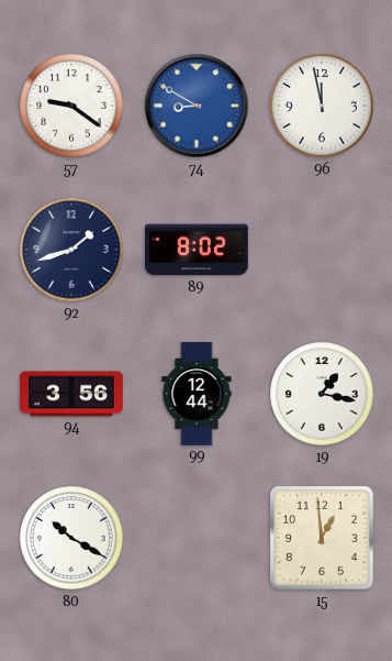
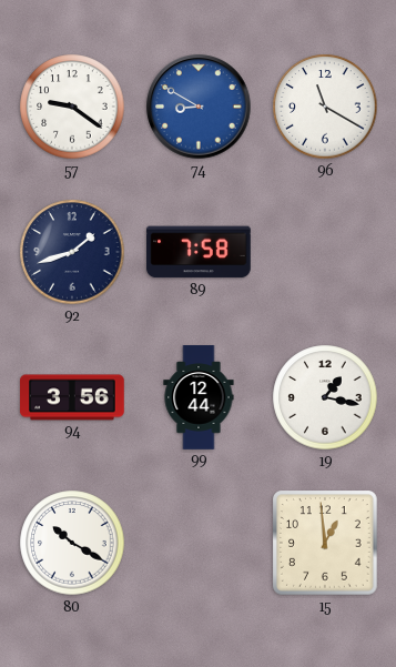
96: 11:58 -> 11:20 (325, 107)
89: 8:02 -> 7:58 (200, 252)
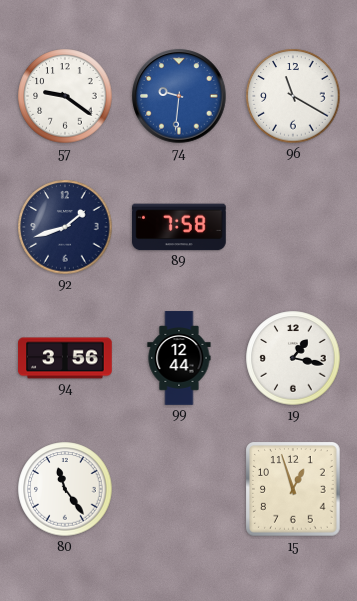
74: 8:50 -> 9:31 (179, 96)
80: 10:20 -> 11:24 (65, 489)
15: 12:59 -> 12:57 (294, 490)
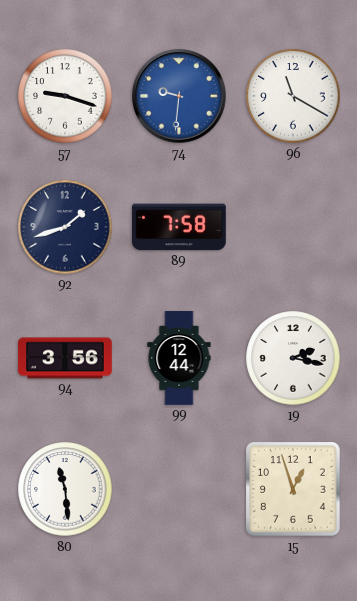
57: 9:21 -> 9:18 (65, 96)
19: 1:17 -> 2:17 (293, 358)
80: 11:24 -> 11:29 (65, 489)
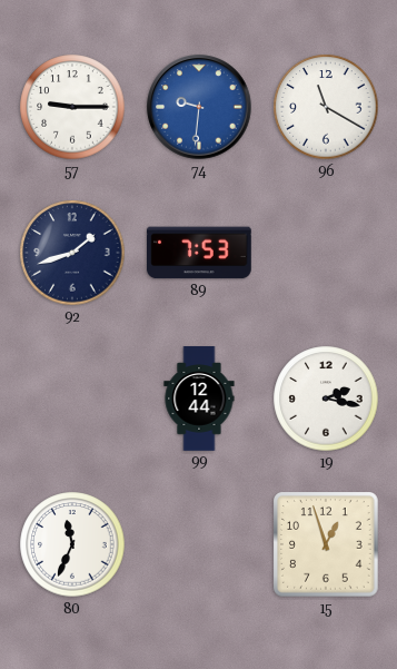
57: 9:18 -> 9:15 (72, 107)
89: 7:58 -> 7:53 (200, 253)
94: 3:56 -> none (65, 358)
80: 11:29 -> 11:34 (72, 544)
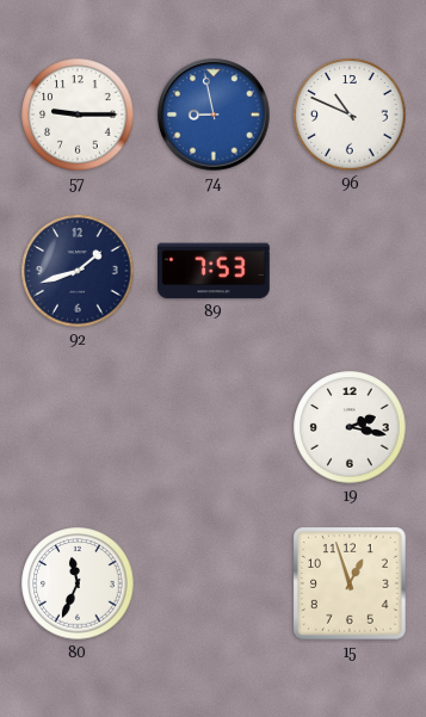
74: 9:31 -> 8:58 (214, 115)
96: 11:20 -> 10:49 (350, 115)
99: 12:44 -> none (199, 399)
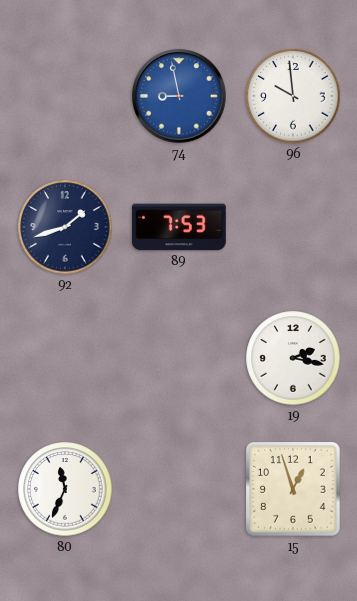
57: 9:15 -> none (78, 115)
96: 10:49 -> 9:59 (293, 96)
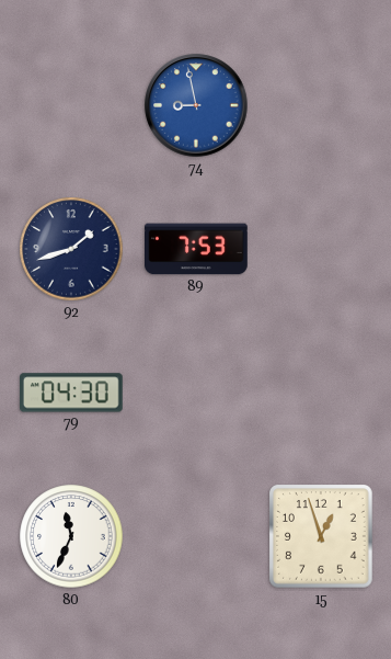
96: 9:59 -> none (293, 96)
79: none -> 04:30 (72, 393)
19: 2:17 -> none (293, 358)
